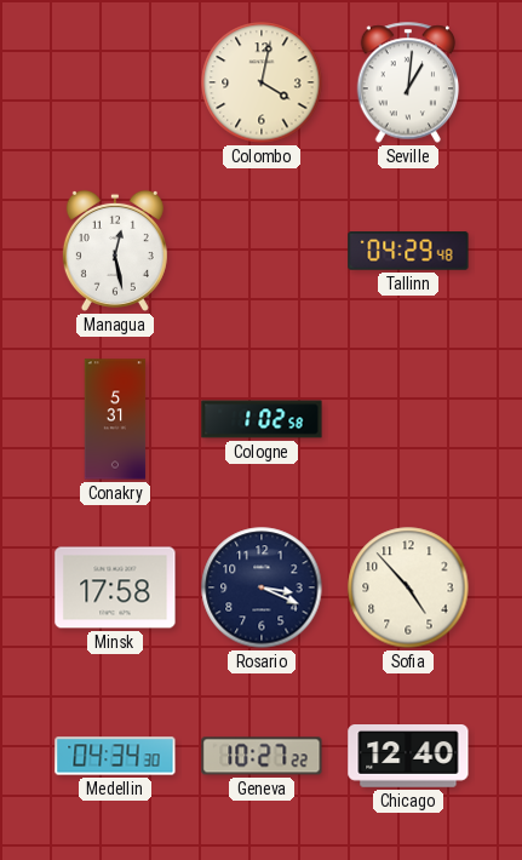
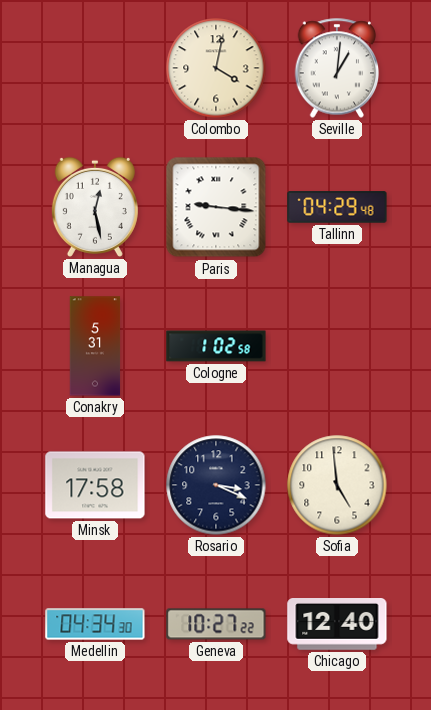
Paris: none -> 9:16 (216, 207)
Sofia: 4:53 -> 4:59 (337, 485)
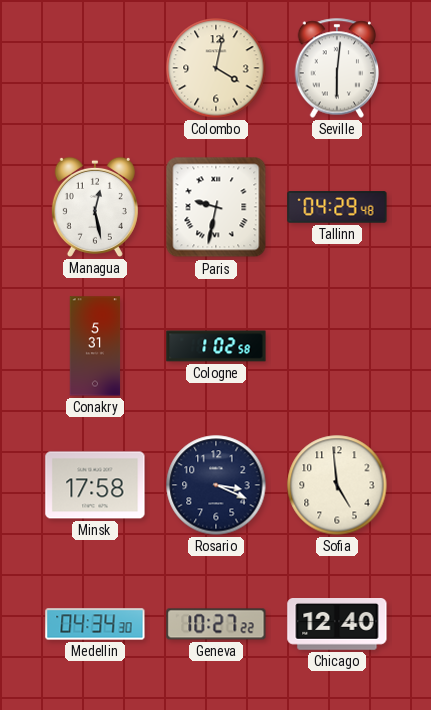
Seville: 1:01 -> 6:01 (337, 68)
Paris: 9:16 -> 9:32 (216, 207)
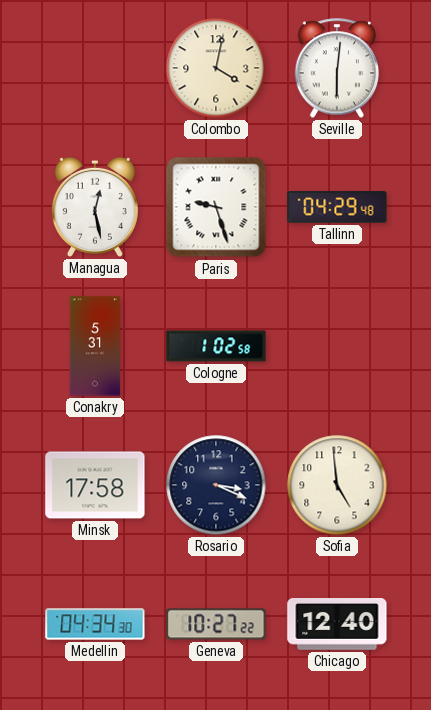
Paris: 9:32 -> 9:27 (216, 207)
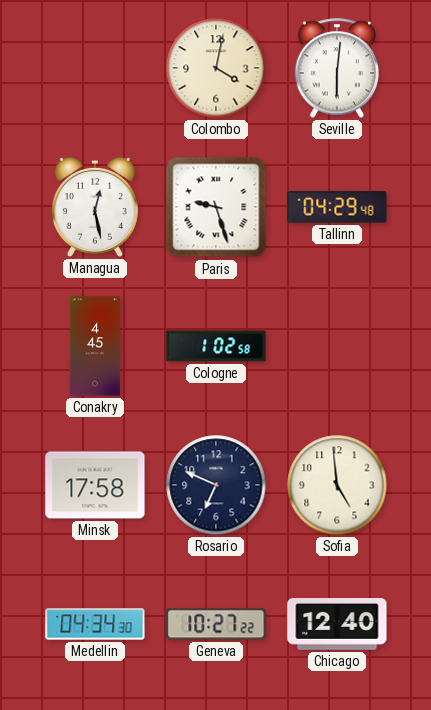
Conakry: 5:31 -> 4:45 (95, 346)
Rosario: 3:19 -> 6:49 (216, 485)
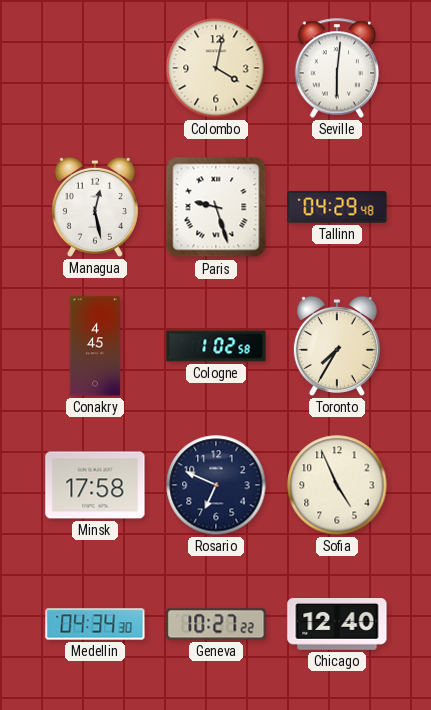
Toronto: none -> 7:35 (337, 346)
Sofia: 4:59 -> 4:56 (337, 485)
